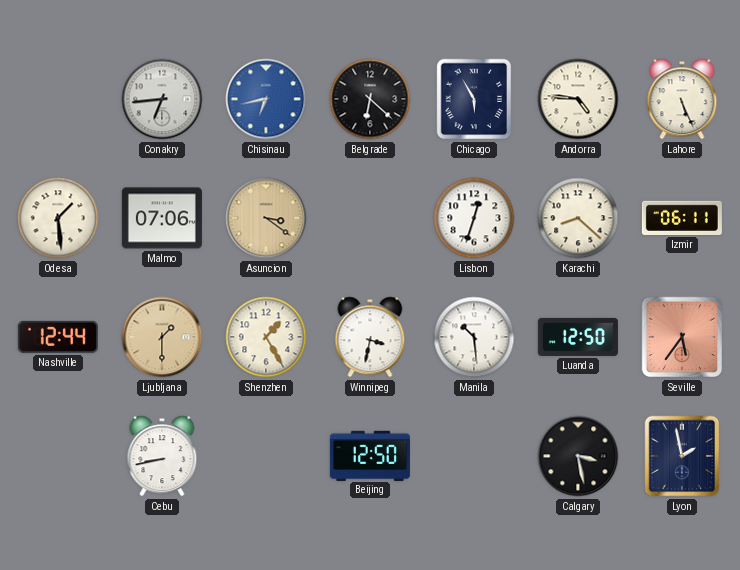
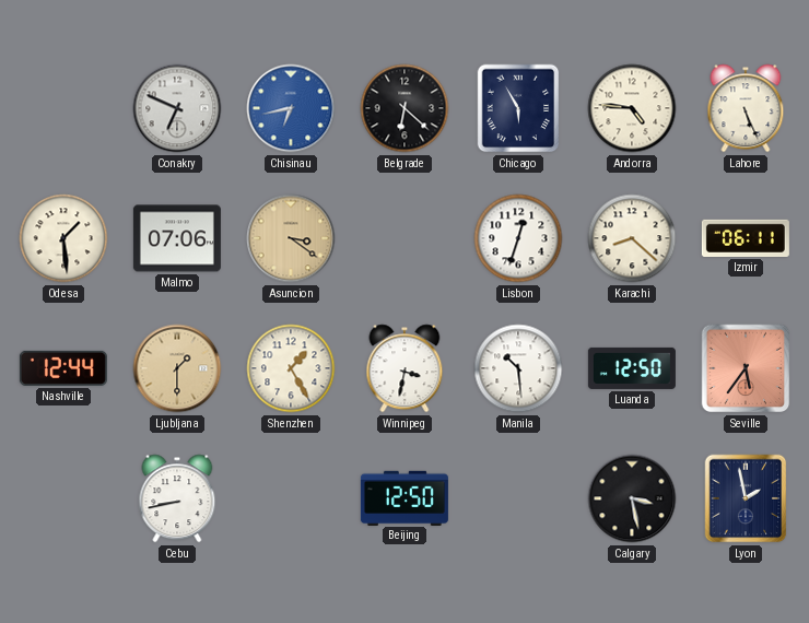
Conakry: 6:44 -> 6:49 (177, 108)
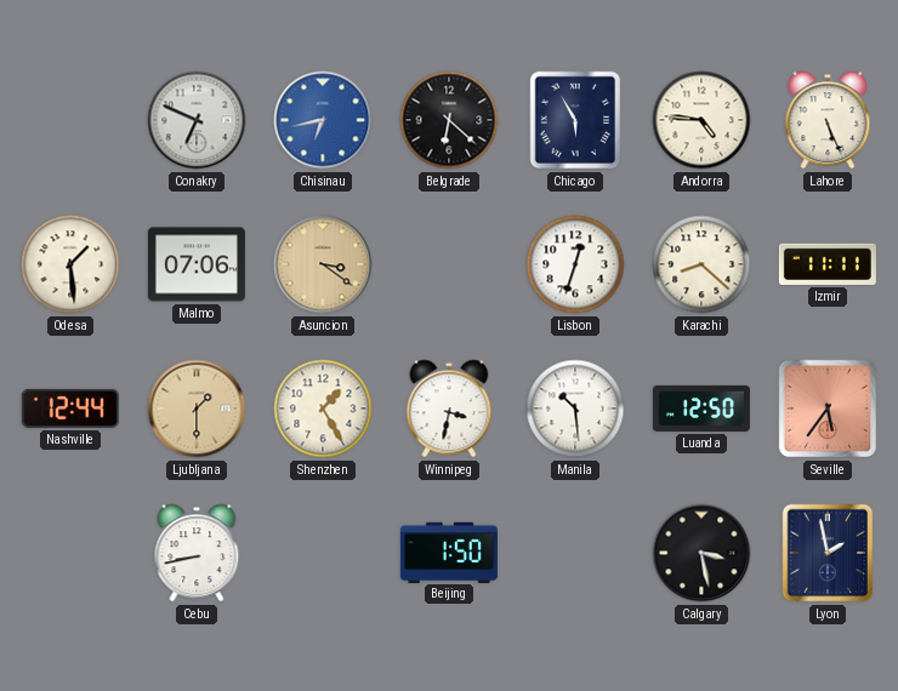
Izmir: 06:11 -> 11:11 (828, 264)
Beijing: 12:50 -> 1:50 (449, 552)
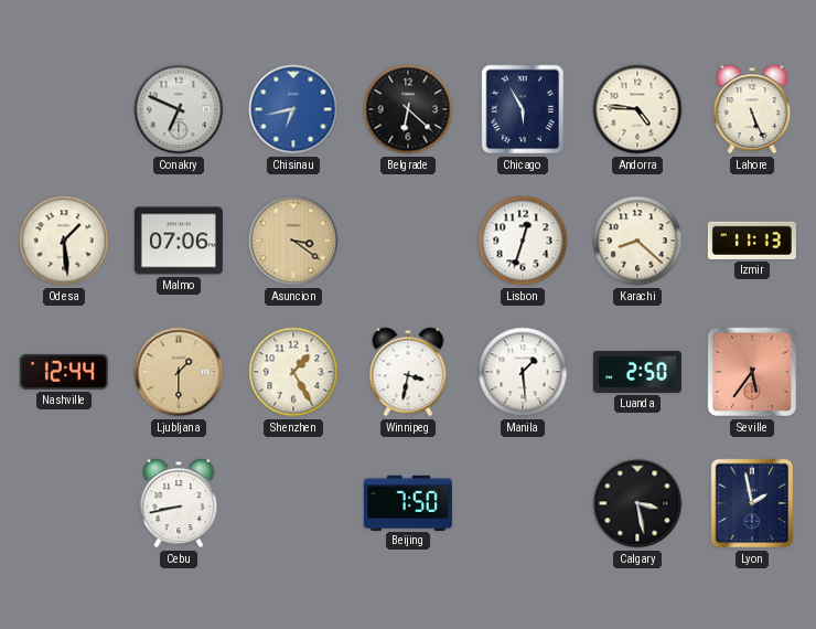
Izmir: 11:11 -> 11:13 (752, 241)
Manila: 10:29 -> 1:29 (523, 372)
Luanda: 12:50 -> 2:50 (637, 372)
Beijing: 1:50 -> 7:50 (408, 502)
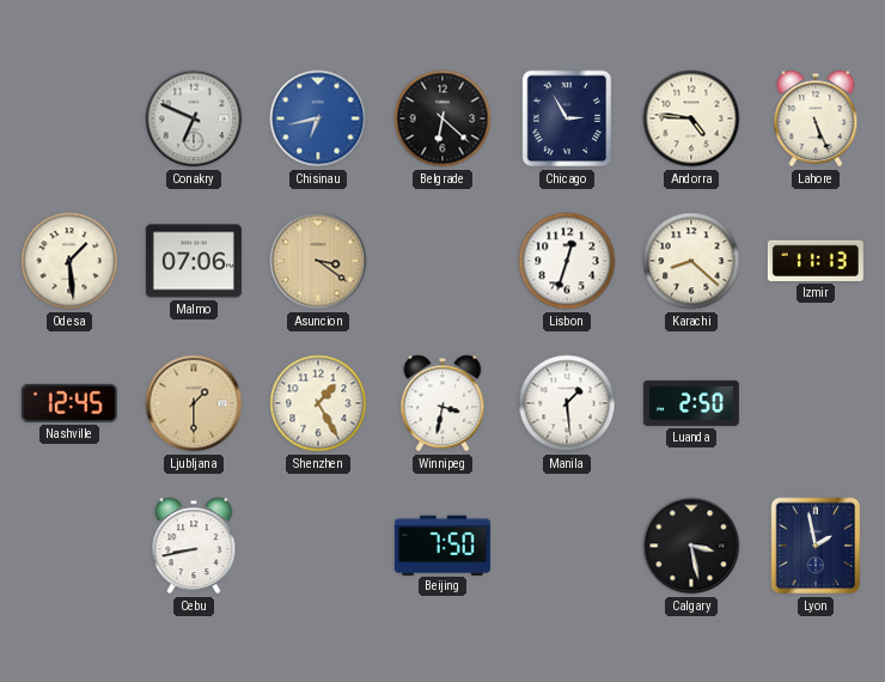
Chicago: 5:55 -> 2:55 (567, 118)
Nashville: 12:44 -> 12:45 (69, 403)
Seville: 5:36 -> none (752, 372)
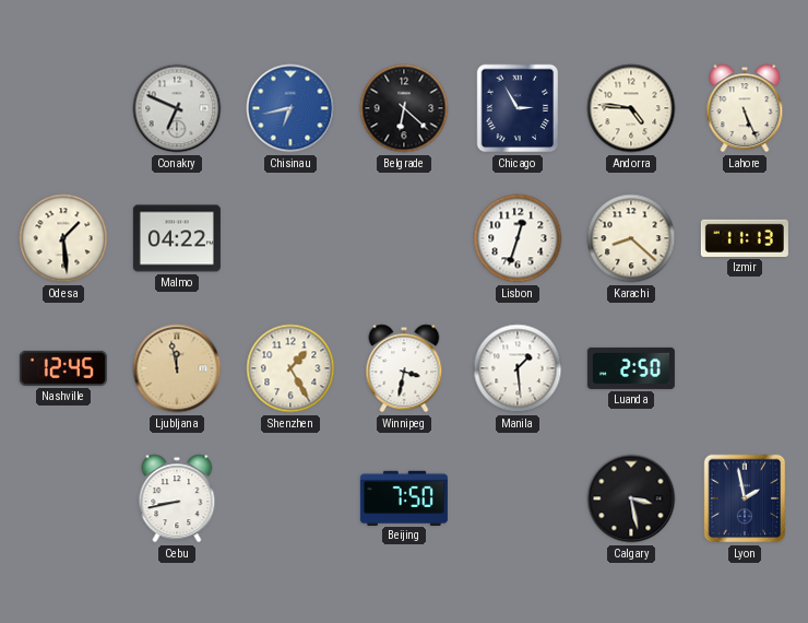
Malmo: 07:06 -> 04:22 (177, 238)
Asuncion: 3:21 -> none (318, 261)
Ljubljana: 1:30 -> 11:58 (177, 368)
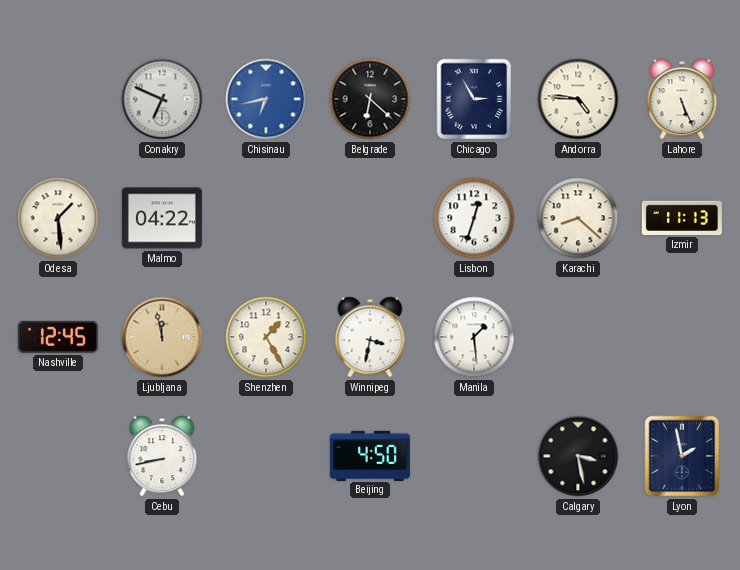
Luanda: 2:50 -> none (631, 368)
Beijing: 7:50 -> 4:50 (370, 455)
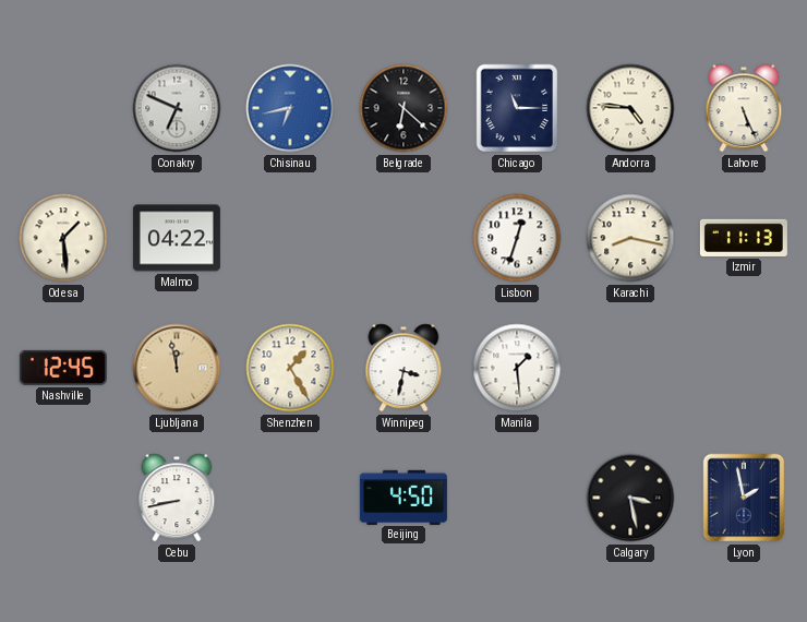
Chicago: 2:55 -> 11:15 (517, 108)
Karachi: 8:22 -> 8:17 (630, 238)
